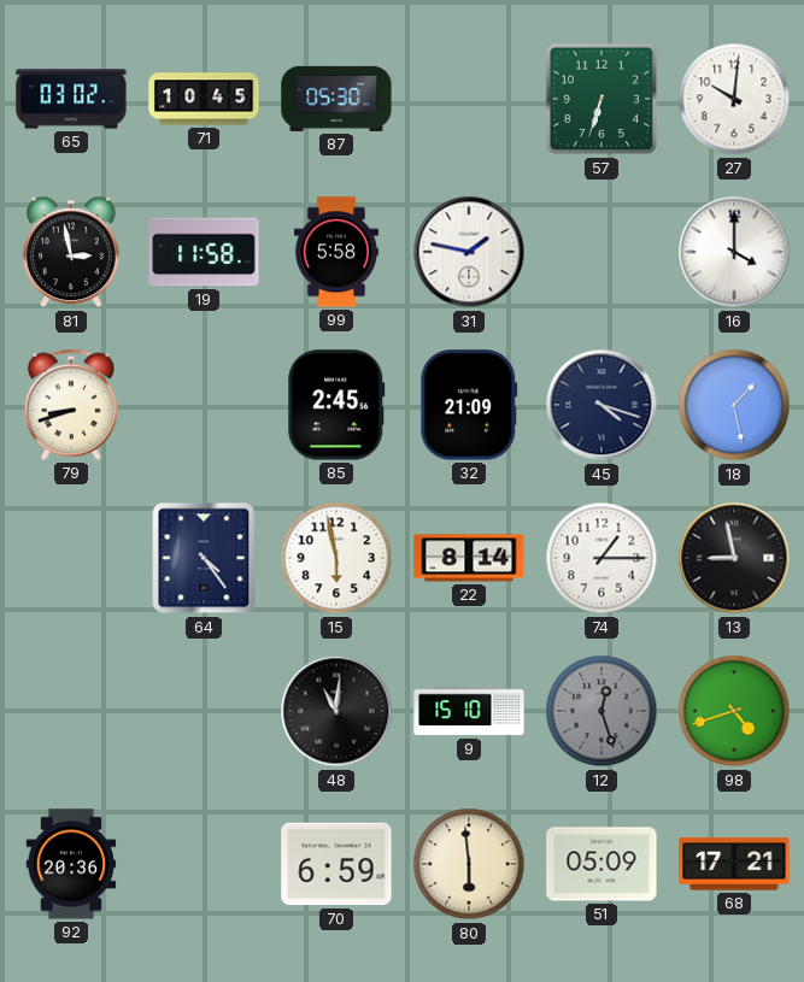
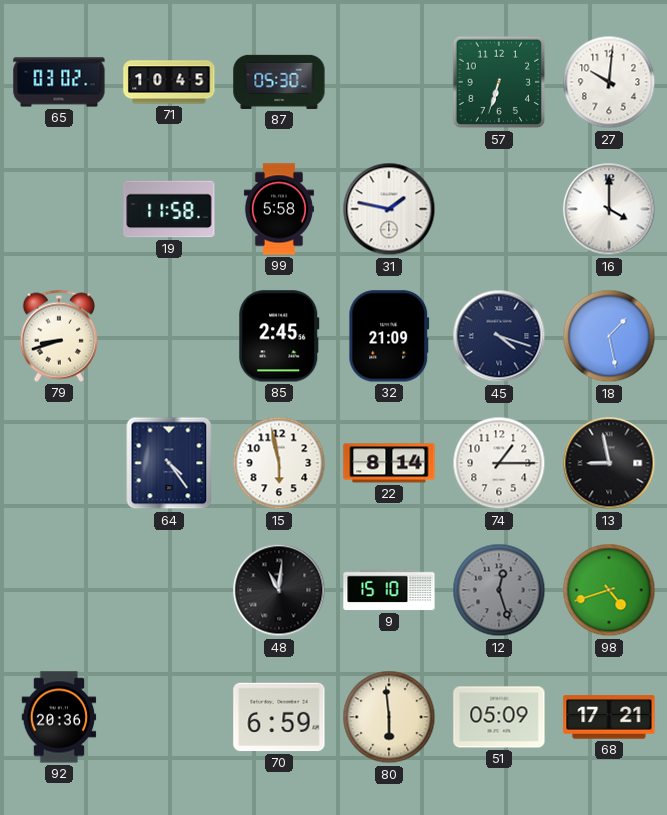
81: 2:58 -> none (71, 252)
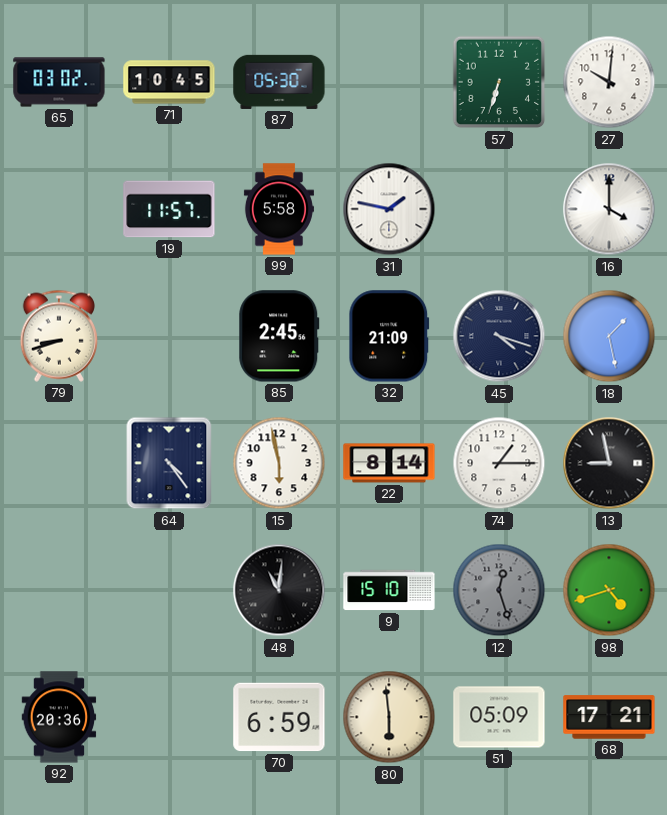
19: 11:58 -> 11:57 (169, 209)
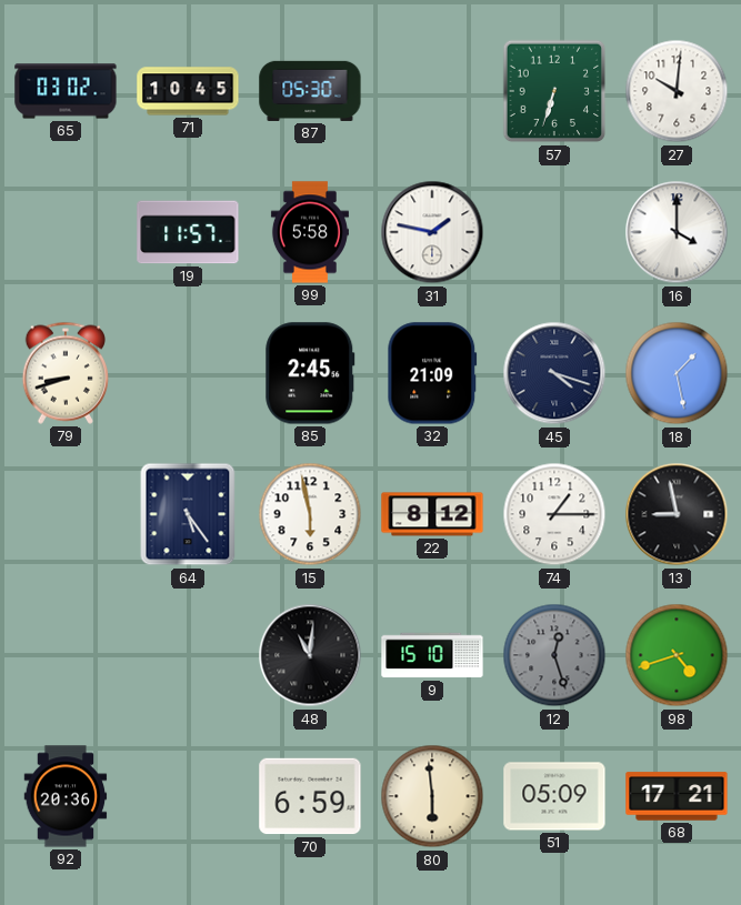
64: 4:24 -> 5:24 (188, 514)
22: 8:14 -> 8:12 (432, 514)
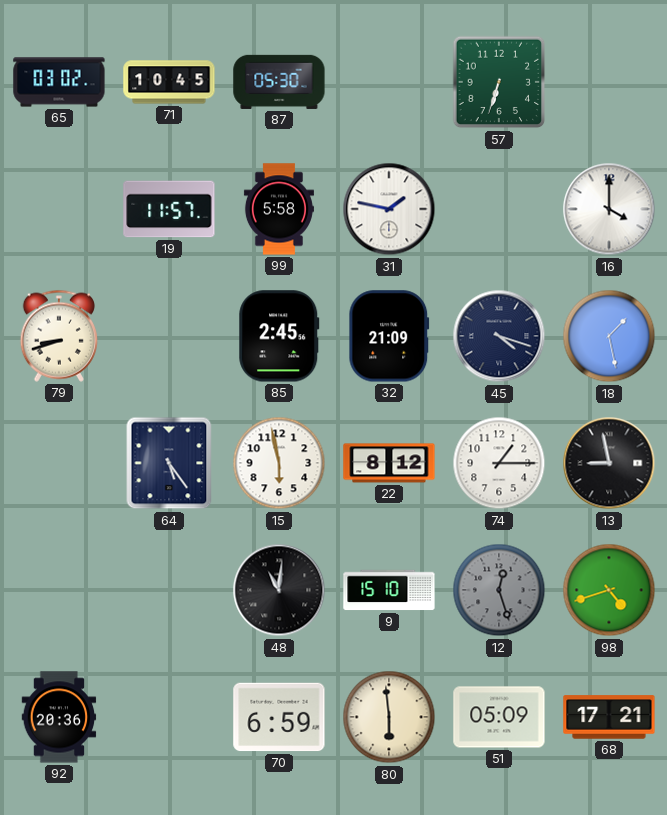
27: 10:01 -> none (677, 91)
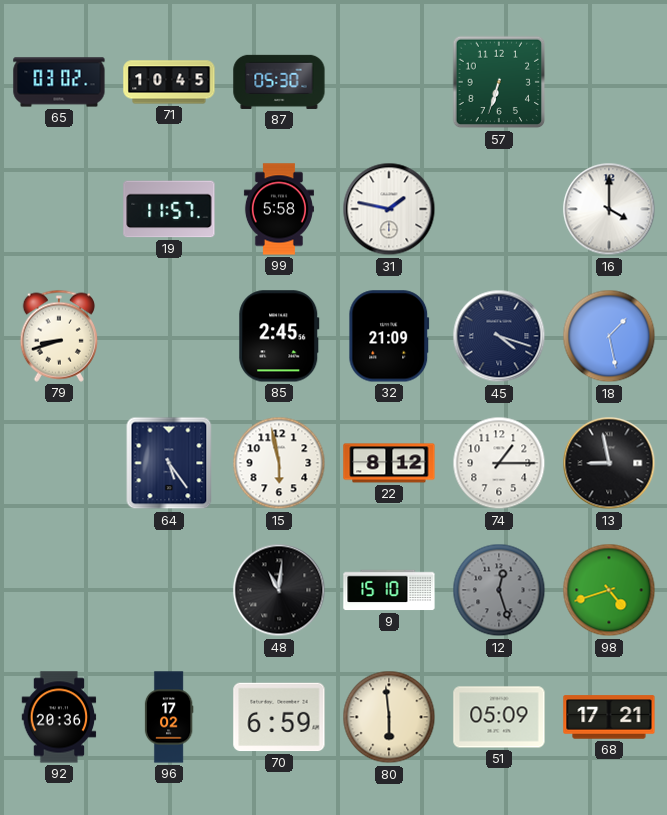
96: none -> 17:02 (169, 717)
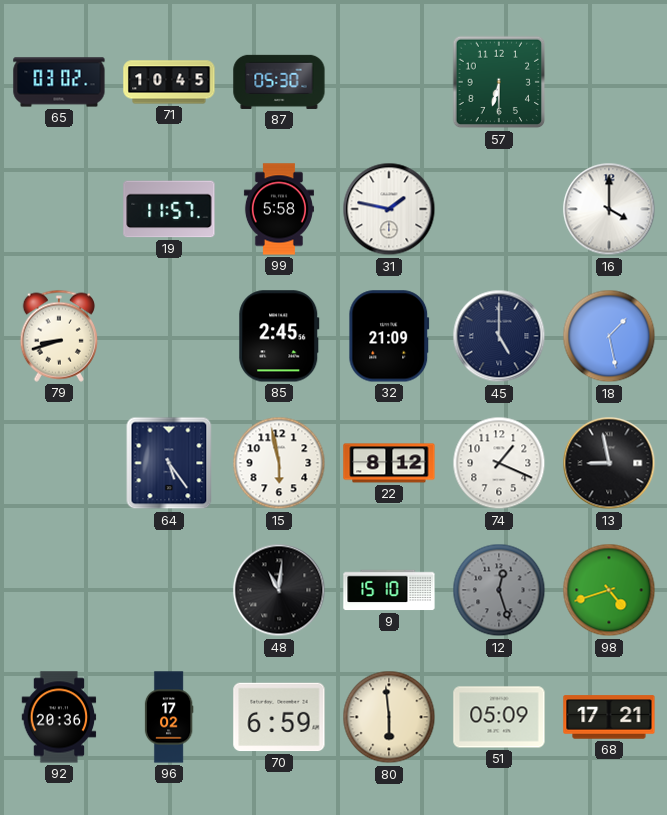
57: 6:33 -> 6:30 (499, 82)
45: 4:18 -> 5:00 (499, 336)
74: 1:15 -> 1:19 (499, 463)
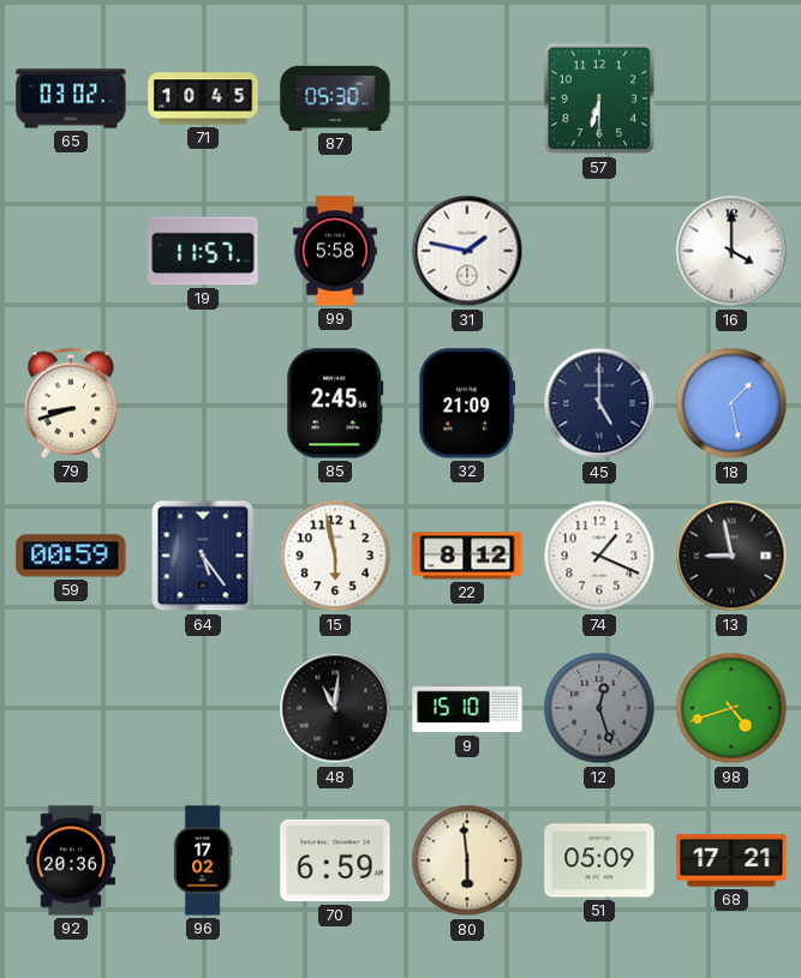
59: none -> 00:59 (71, 556)
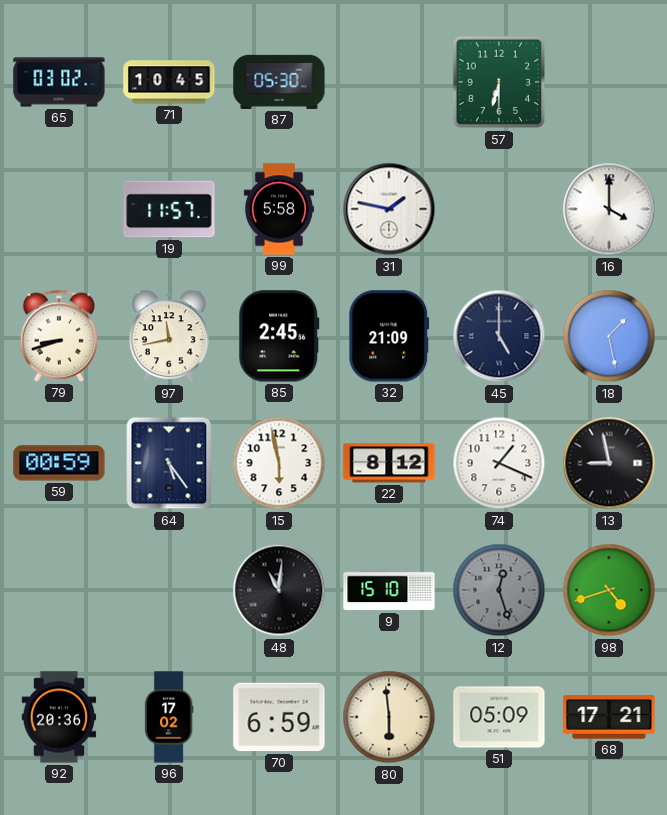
97: none -> 11:43 (169, 336)
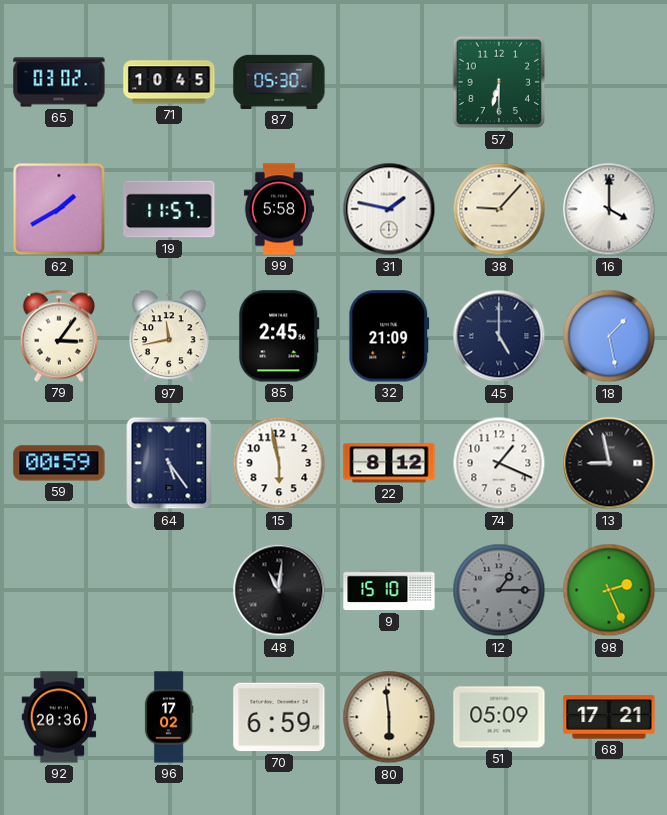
62: none -> 1:40 (59, 209)
38: none -> 9:07 (499, 209)
79: 8:42 -> 3:06 (58, 336)
12: 12:27 -> 1:15 (499, 590)
98: 4:42 -> 2:26 (609, 590)
